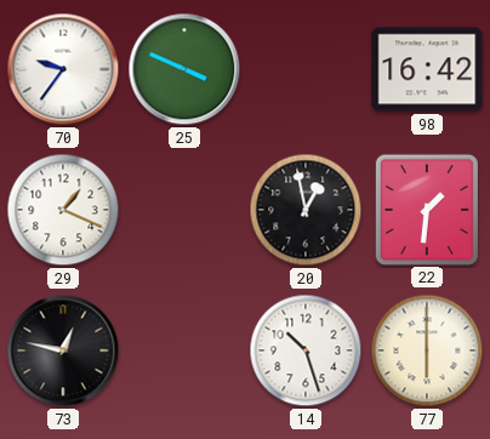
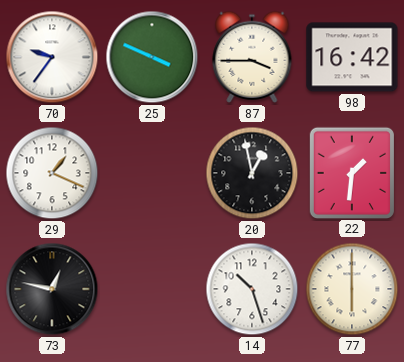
87: none -> 3:45 (252, 57)
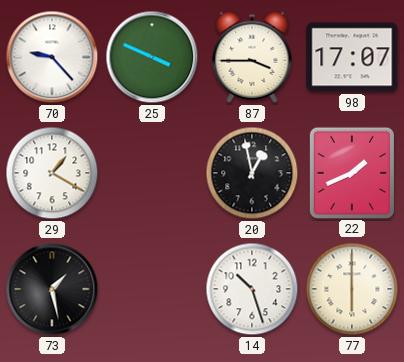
70: 9:36 -> 9:23 (52, 57)
98: 16:42 -> 17:07 (352, 57)
29: 1:19 -> 1:20 (52, 173)
22: 1:31 -> 1:41 (351, 172)
73: 12:47 -> 1:28 (52, 289)
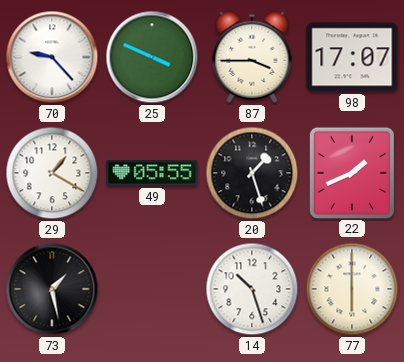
49: none -> 05:55 (152, 173)
20: 12:58 -> 1:27 (252, 173)
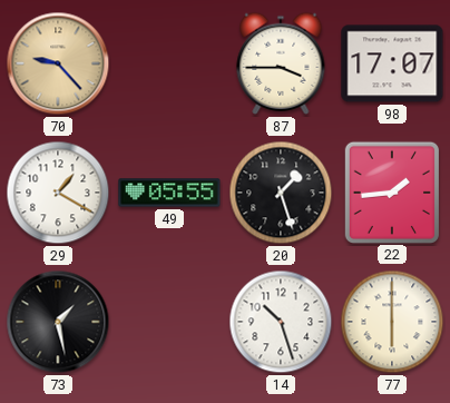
70 dial: white -> champagne (58, 63)
25: 3:49 -> none (152, 57)
22: 1:41 -> 1:44 (391, 191)
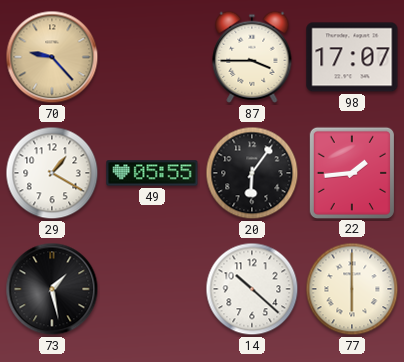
20: 1:27 -> 6:06 (252, 173)
14: 10:27 -> 10:22 (252, 289)
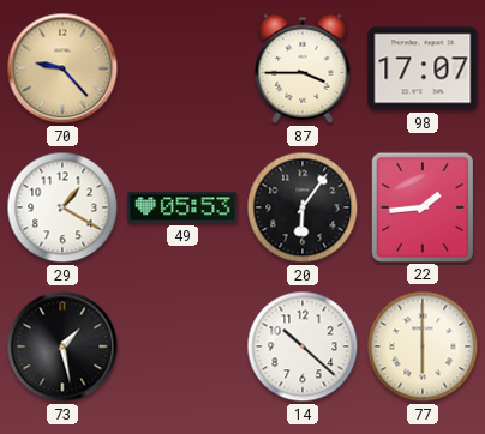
49: 05:55 -> 05:53 (182, 207)
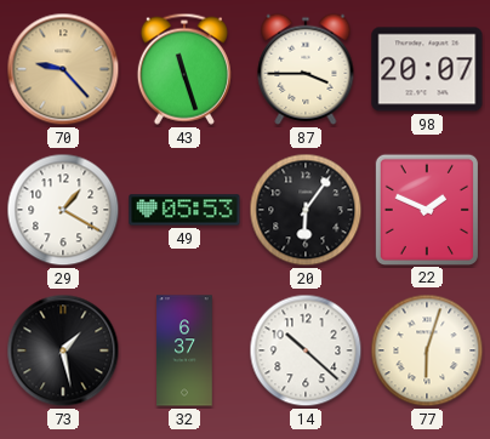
43: none -> 11:27 (184, 69)
98: 17:07 -> 20:07 (427, 69)
22: 1:44 -> 1:49 (426, 209)
32: none -> 6:37 (184, 350)
77: 6:00 -> 6:03 (427, 350)
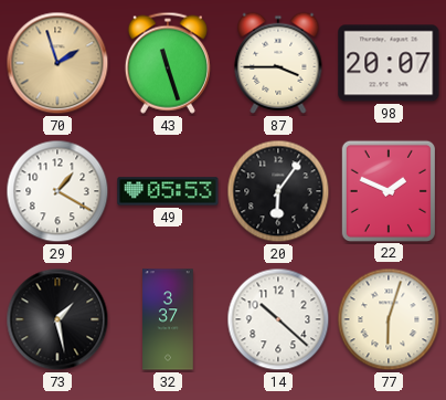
70: 9:23 -> 1:57 (57, 63)
32: 6:37 -> 3:37 (168, 319)
